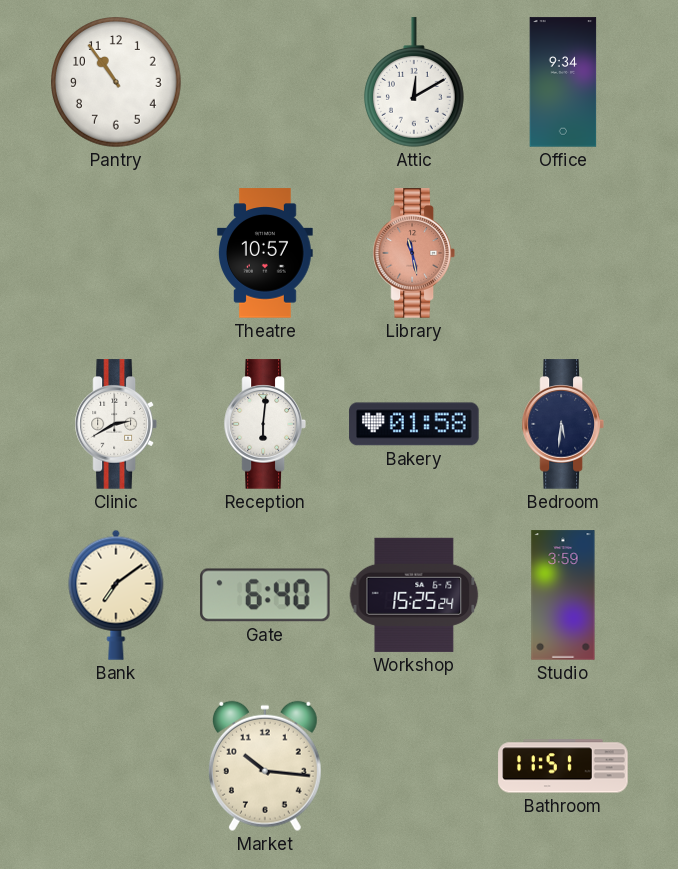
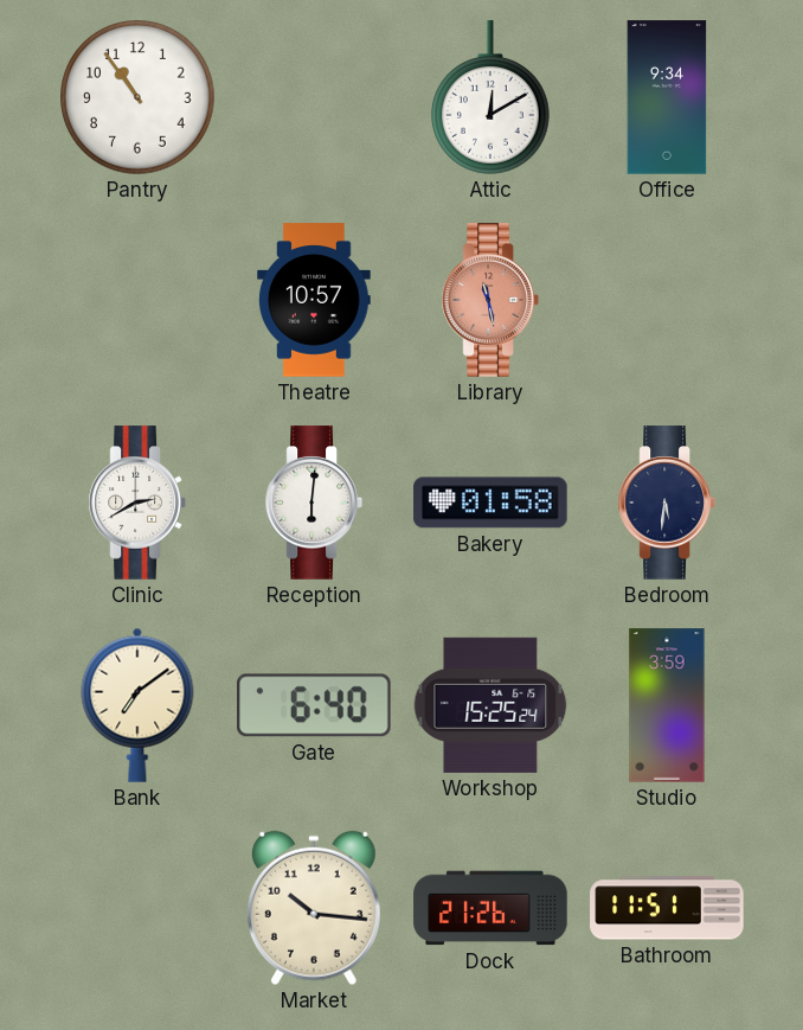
Dock: none -> 21:26 (490, 908)
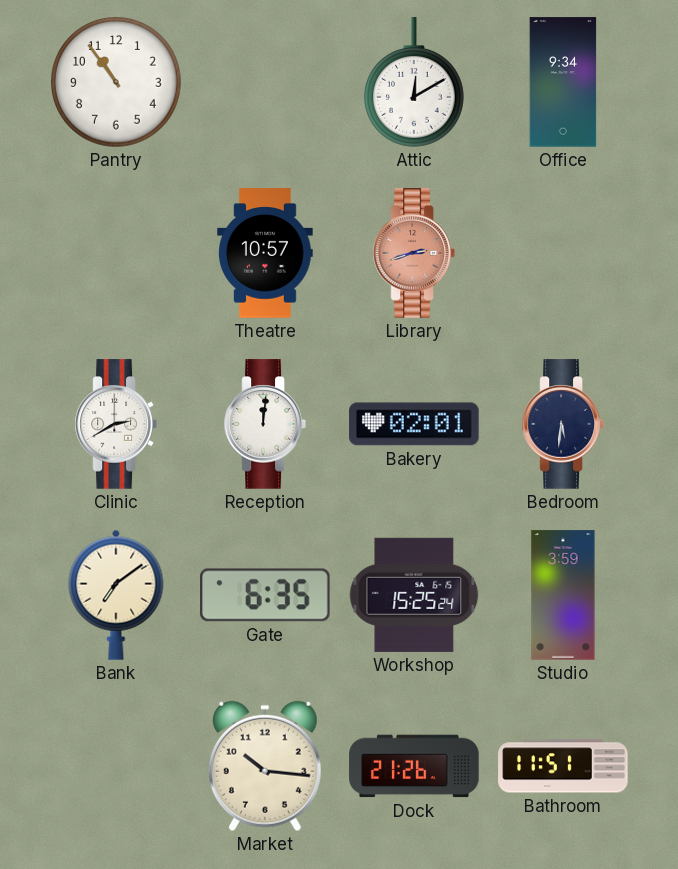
Library: 11:28 -> 2:42 (414, 253)
Reception: 6:01 -> 12:01 (265, 424)
Bakery: 01:58 -> 02:01 (414, 424)
Gate: 6:40 -> 6:35 (265, 595)
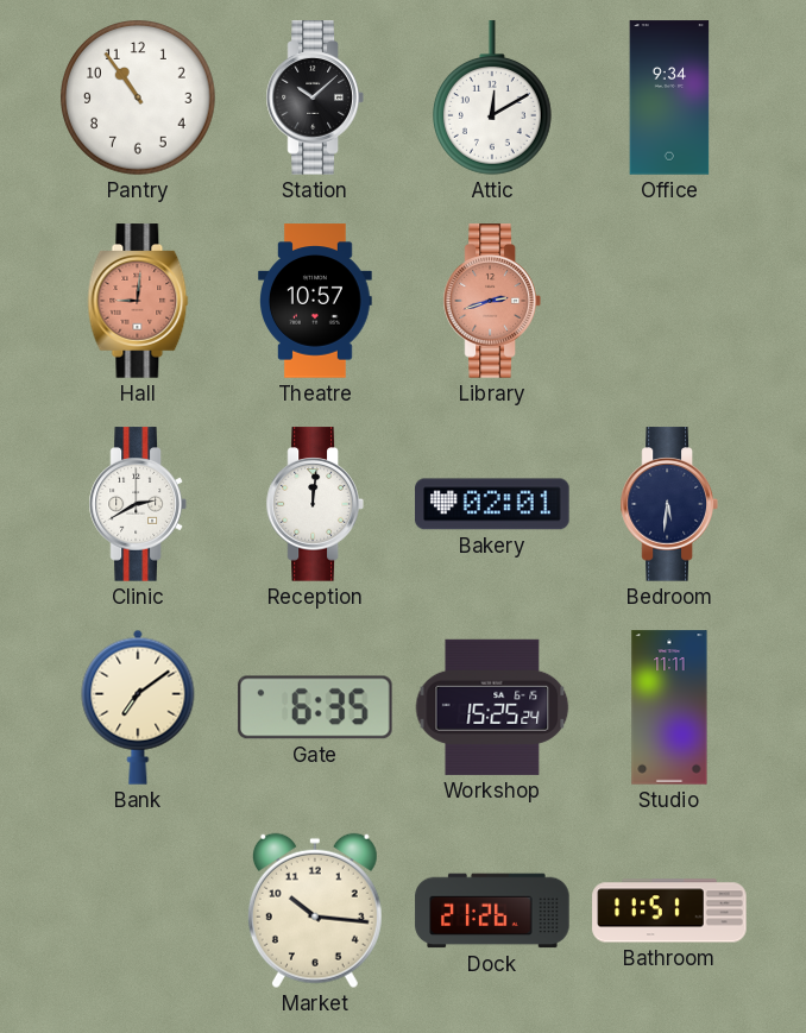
Station: none -> 10:08 (315, 97)
Hall: none -> 9:01 (138, 301)
Studio: 3:59 -> 11:11 (669, 707)
